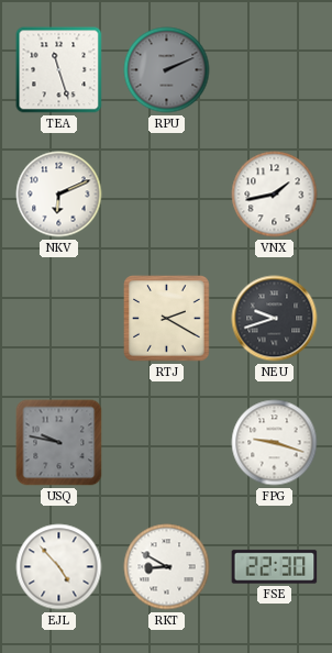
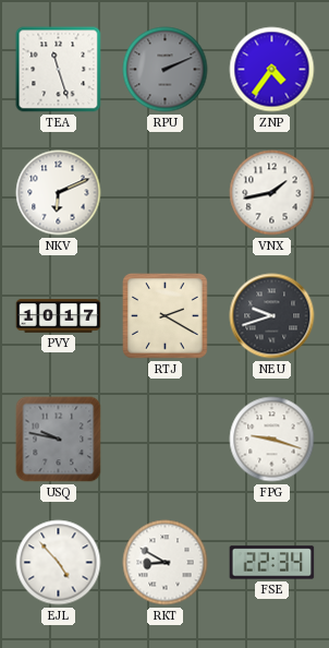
ZNP: none -> 4:36 (272, 70)
PVY: none -> 10:17 (59, 316)
FSE: 22:30 -> 22:34 (272, 563)
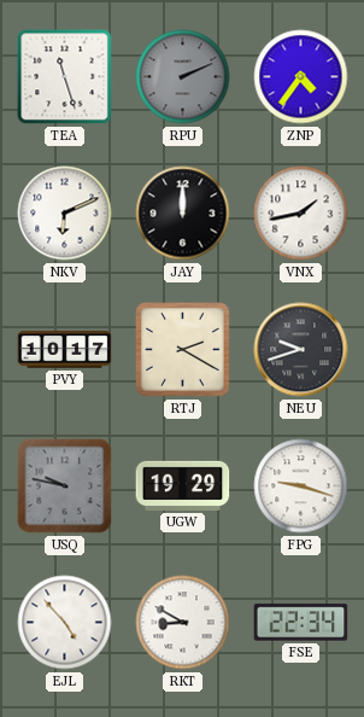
JAY: none -> 12:00 (183, 214)
UGW: none -> 19:29 (183, 485)
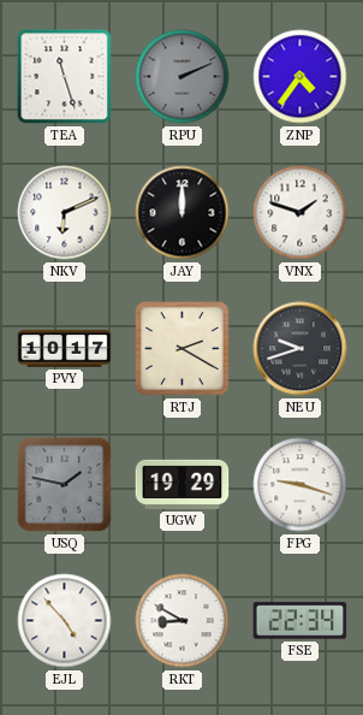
VNX: 1:43 -> 1:48 (300, 213)
USQ: 9:47 -> 1:47 (65, 485)
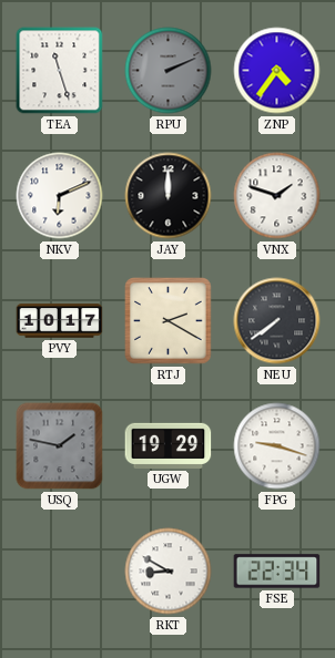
NEU: 9:42 -> 7:39 (277, 321)
EJL: 4:53 -> none (65, 621)
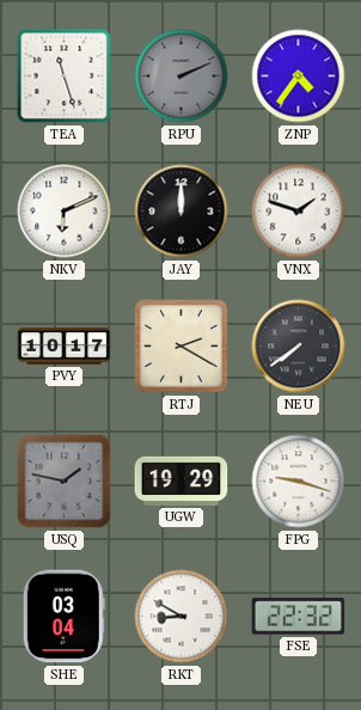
SHE: none -> 03:04 (63, 617)
FSE: 22:34 -> 22:32 (299, 617)
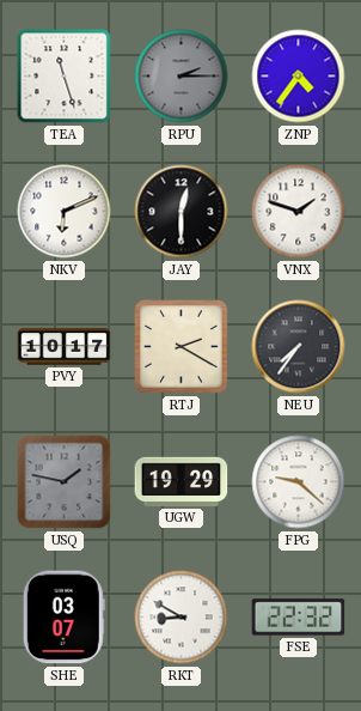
RPU: 2:11 -> 2:15 (182, 77)
JAY: 12:00 -> 12:30 (182, 212)
NEU: 7:39 -> 7:36 (299, 347)
FPG: 9:18 -> 9:22 (299, 482)
SHE: 03:04 -> 03:07 (63, 618)
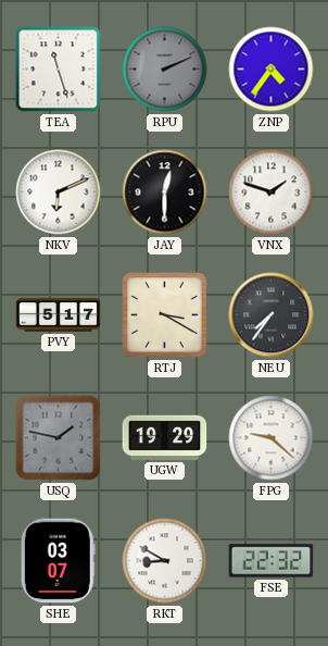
RPU: 2:15 -> 2:11 (165, 70)
PVY: 10:17 -> 5:17 (59, 315)
RTJ: 2:20 -> 3:20 (165, 315)
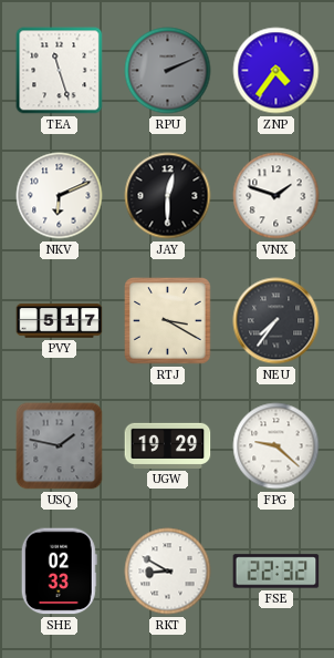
SHE: 03:07 -> 02:33 (59, 572)
